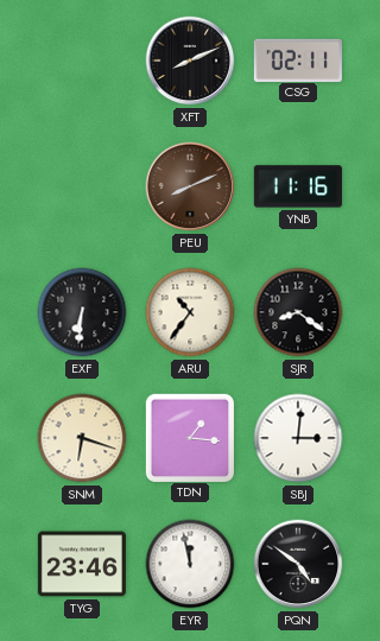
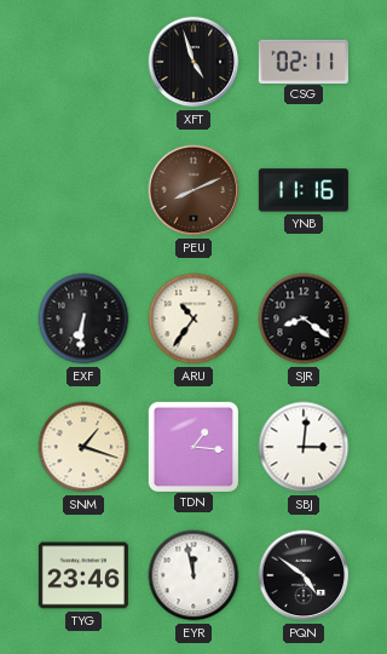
XFT: 8:11 -> 4:57 (193, 62)
SNM: 6:18 -> 1:18 (83, 447)
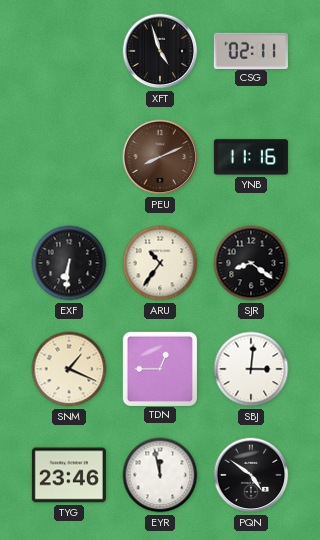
SNM: 1:18 -> 1:19 (69, 369)
TDN: 1:16 -> 12:45 (159, 368)
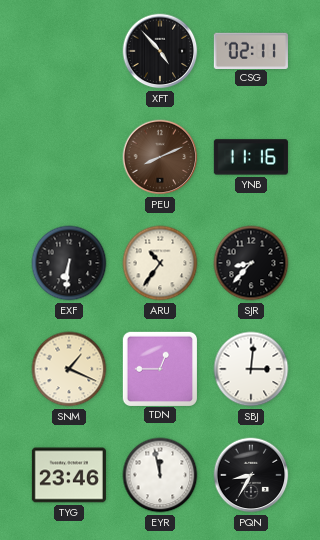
XFT: 4:57 -> 4:53 (160, 51)
SJR: 8:21 -> 8:37 (251, 263)
PQN: 4:51 -> 8:35 (251, 475)
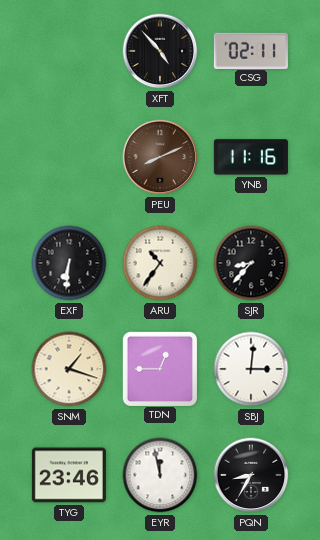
SNM: 1:19 -> 1:18 (69, 369)
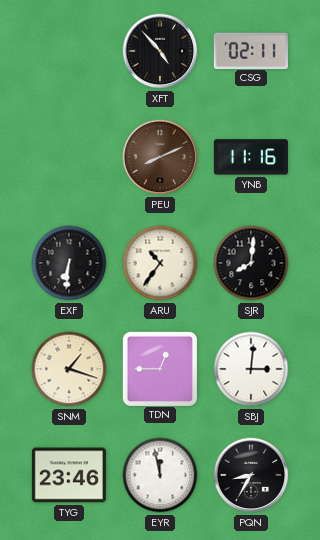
SJR: 8:37 -> 8:01 (251, 263)
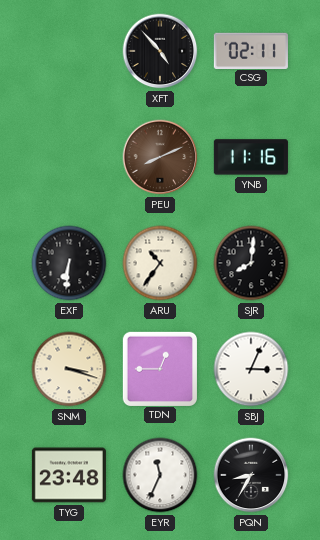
SNM: 1:18 -> 3:18 (69, 369)
SBJ: 3:01 -> 3:04 (251, 369)
TYG: 23:46 -> 23:48 (69, 475)
EYR: 11:58 -> 11:34 (160, 475)
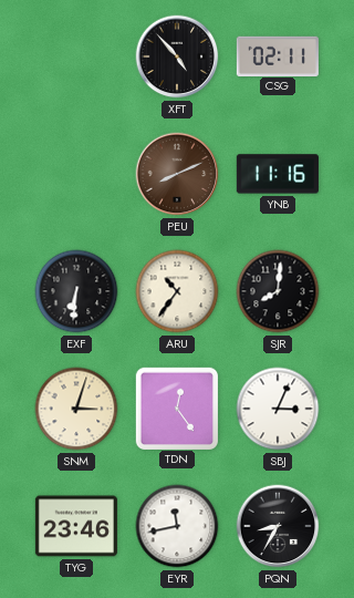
SNM: 3:18 -> 3:03 (76, 409)
TDN: 12:45 -> 12:24 (176, 408)
TYG: 23:48 -> 23:46 (76, 526)
EYR: 11:34 -> 11:43 (177, 526)
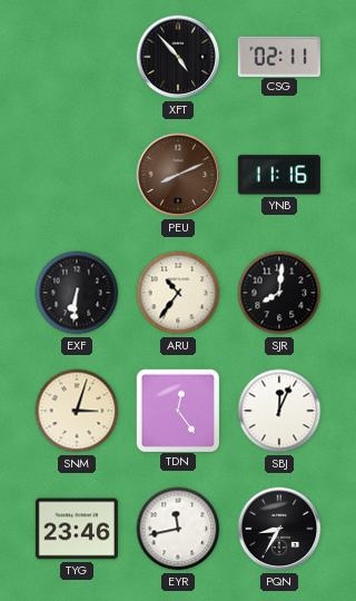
SBJ: 3:04 -> 12:04 (279, 411)
